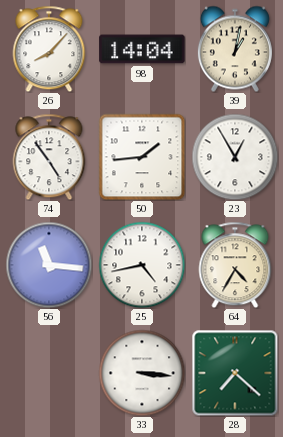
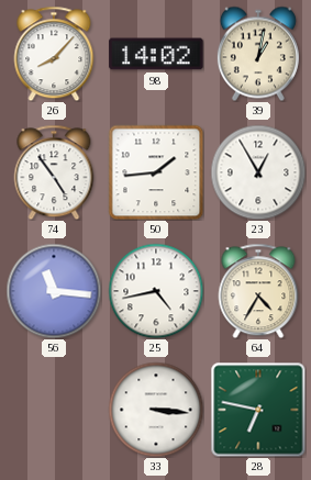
98: 14:04 -> 14:02 (156, 54)
28: 7:22 -> 6:47 (258, 410)
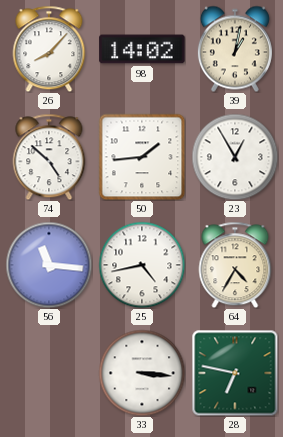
74: 4:54 -> 4:52 (49, 157)
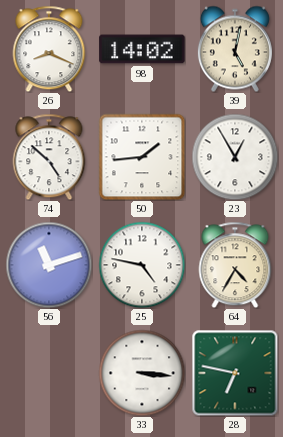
26: 8:07 -> 8:19 (49, 49)
39: 1:02 -> 5:02 (235, 49)
56: 11:16 -> 11:12 (49, 265)
25: 4:43 -> 4:47 (142, 265)
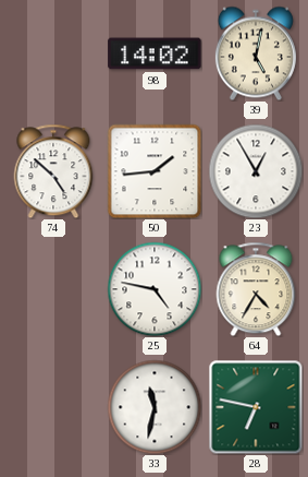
26: 8:19 -> none (49, 49)
56: 11:12 -> none (49, 265)
33: 3:16 -> 11:32 (155, 407)
